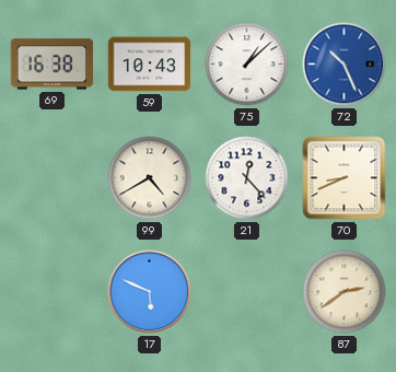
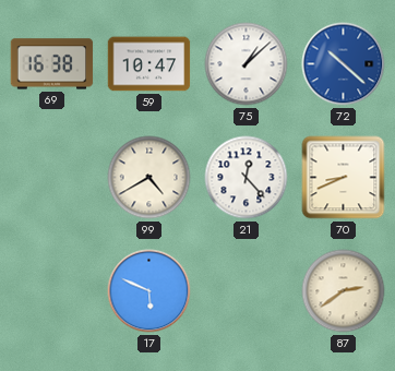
59: 10:43 -> 10:47 (149, 64)
72: 10:26 -> 10:22 (344, 64)
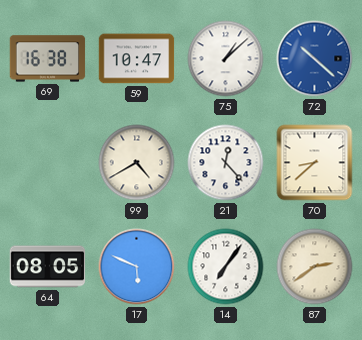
70: 8:41 -> 8:38 (315, 163)
64: none -> 08:05 (48, 267)
14: none -> 7:06 (226, 267)
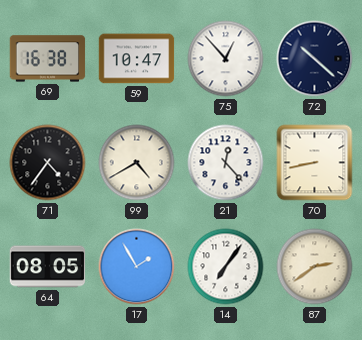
75: 1:08 -> 12:53 (226, 59)
72 dial: blue -> navy (315, 59)
71: none -> 4:36 (48, 163)
70: 8:38 -> 8:43 (315, 163)
17: 5:49 -> 1:55 (137, 267)
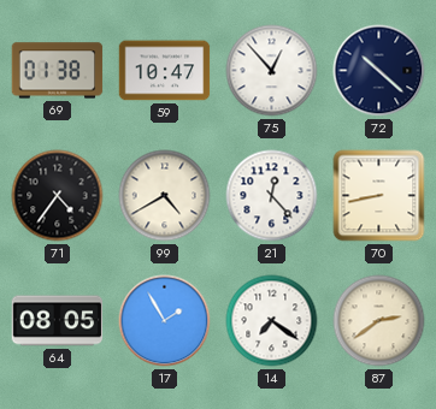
69: 16:38 -> 01:38 (58, 71)
14: 7:06 -> 7:21 (272, 321)
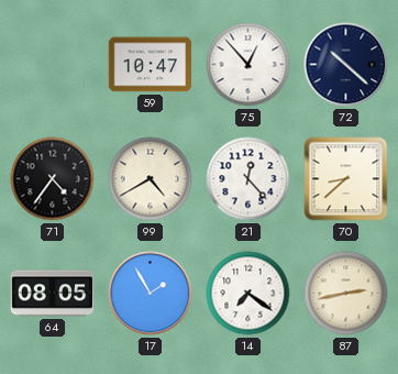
69: 01:38 -> none (58, 71)
70: 8:43 -> 8:38 (346, 179)
87: 2:39 -> 2:43 (346, 294)
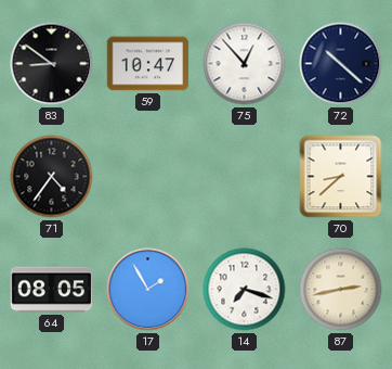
83: none -> 8:51 (52, 64)
99: 4:40 -> none (151, 179)
21: 12:23 -> none (248, 179)
14: 7:21 -> 7:18 (245, 290)
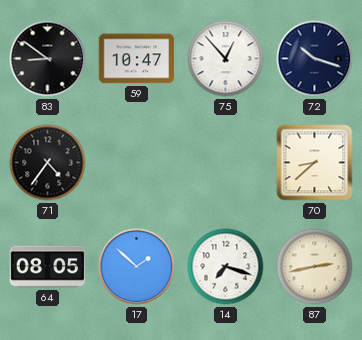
72: 10:22 -> 10:18 (315, 59)
17: 1:55 -> 1:52 (137, 267)
